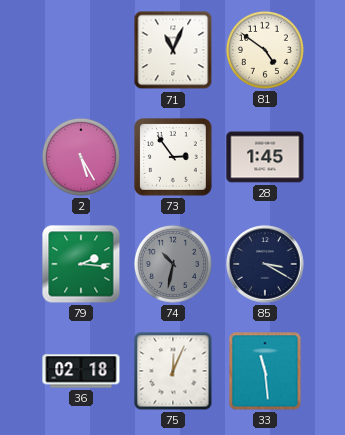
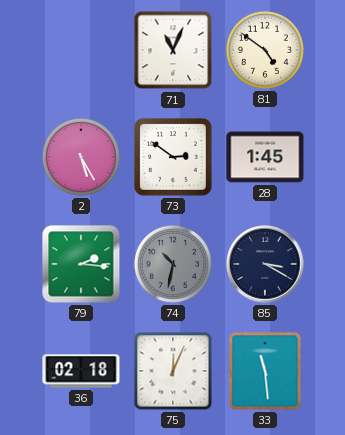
73: 2:54 -> 2:51 (173, 157)
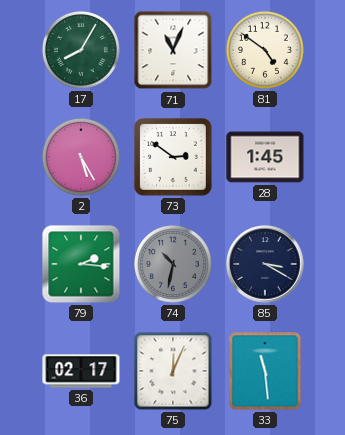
17: none -> 8:05 (81, 50)
36: 02:18 -> 02:17 (81, 371)
